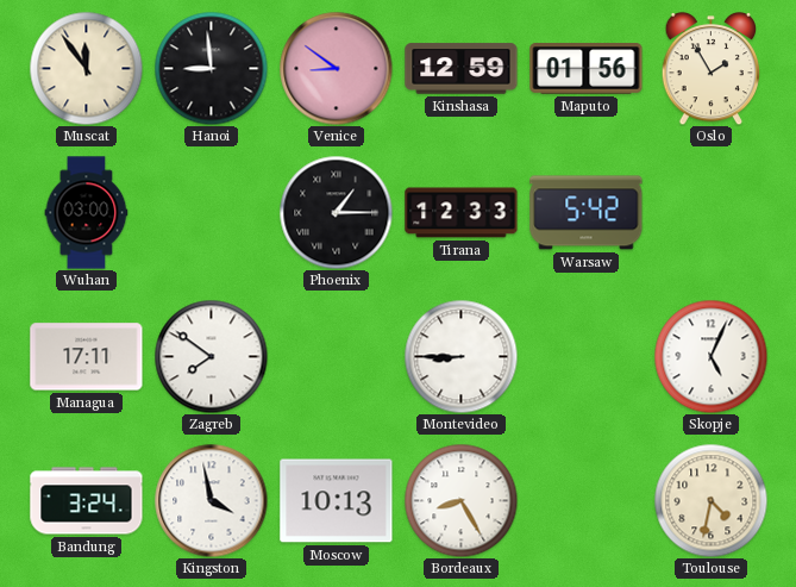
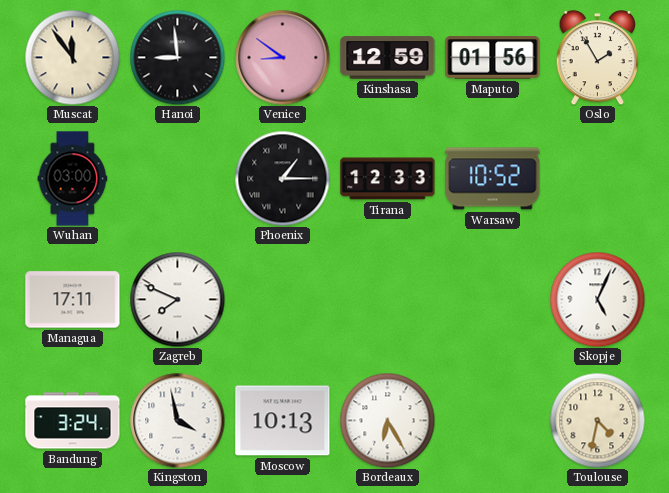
Warsaw: 5:42 -> 10:52 (493, 179)
Zagreb: 7:51 -> 7:49 (177, 299)
Montevideo: 8:45 -> none (460, 356)
Bordeaux: 8:25 -> 6:25 (387, 420)
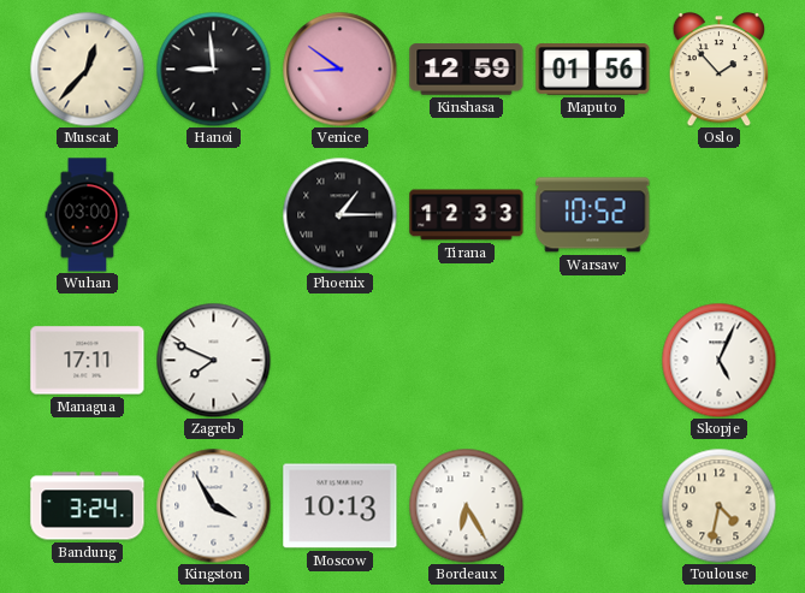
Muscat: 11:54 -> 12:37 (87, 69)
Oslo: 1:55 -> 1:53 (720, 70)
Kingston: 3:58 -> 3:55 (213, 505)
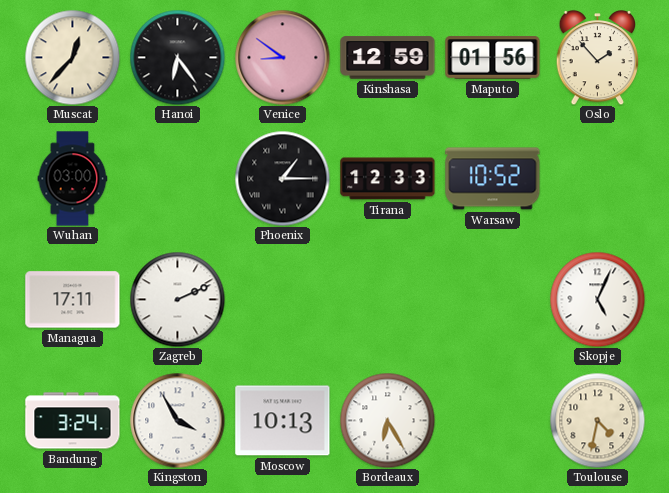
Hanoi: 8:59 -> 6:24 (177, 57)
Zagreb: 7:49 -> 2:11 (177, 299)
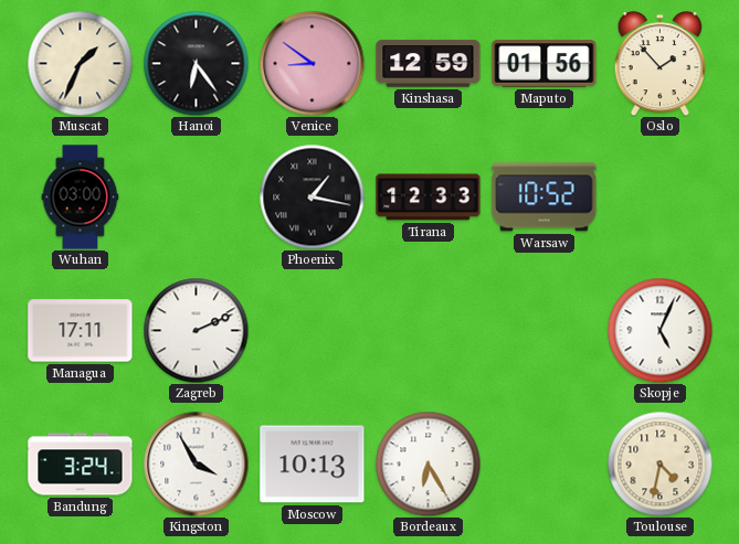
Muscat: 12:37 -> 1:34 (80, 63)
Phoenix: 1:15 -> 1:17 (312, 196)
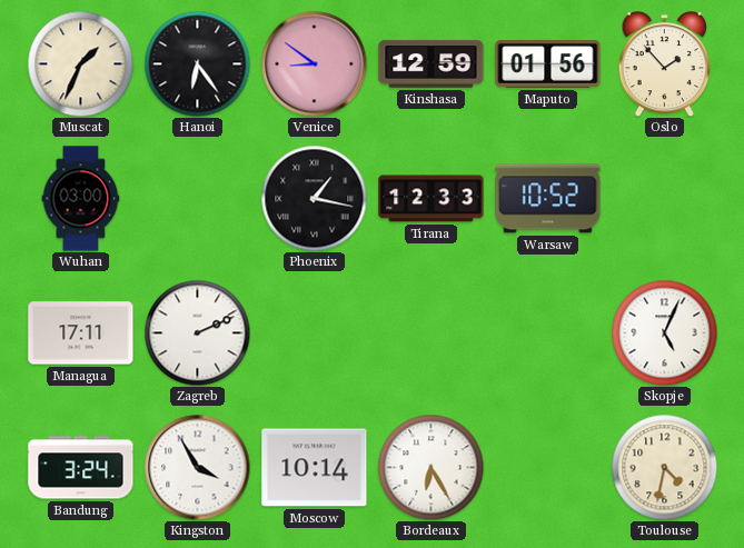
Moscow: 10:13 -> 10:14 (315, 468)
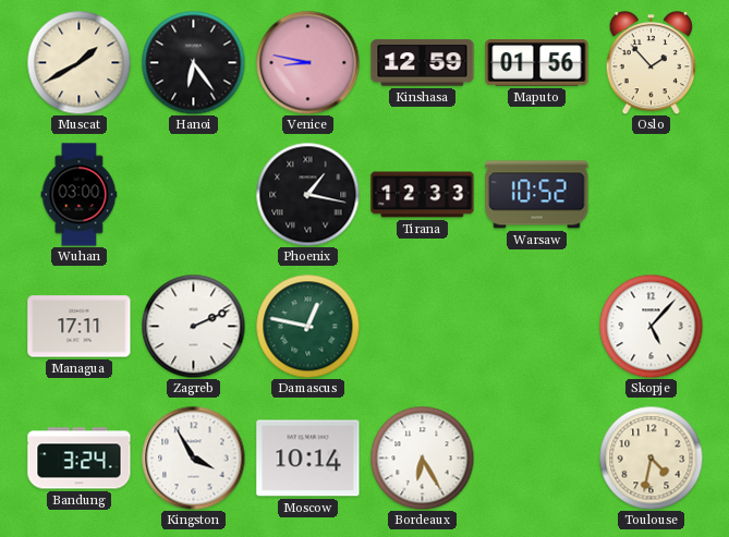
Muscat: 1:34 -> 1:40 (78, 62)
Venice: 8:51 -> 8:47 (307, 62)
Damascus: none -> 12:47 (307, 326)
Skopje: 5:04 -> 5:07 (651, 326)
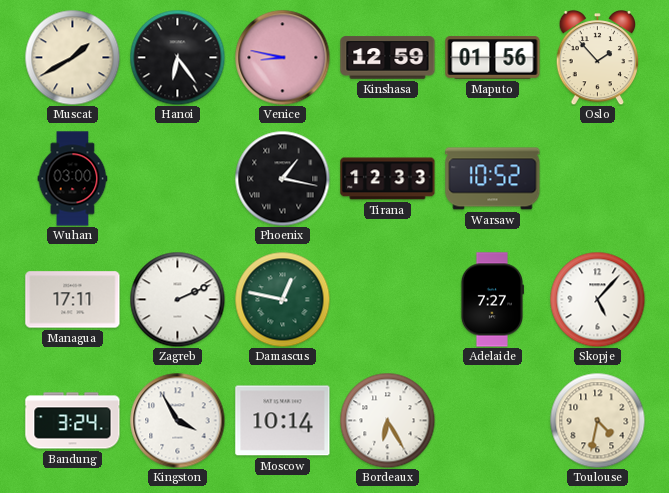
Adelaide: none -> 7:27 (491, 300)
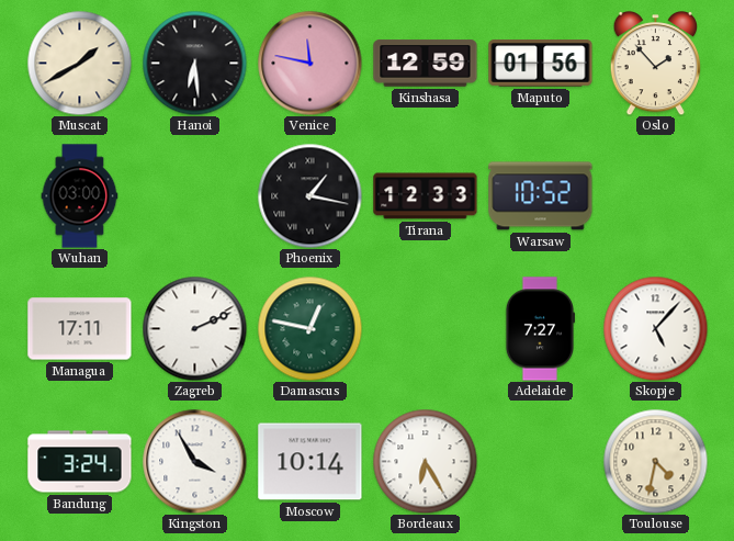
Hanoi: 6:24 -> 6:29 (194, 63)
Venice: 8:47 -> 11:47 (309, 63)
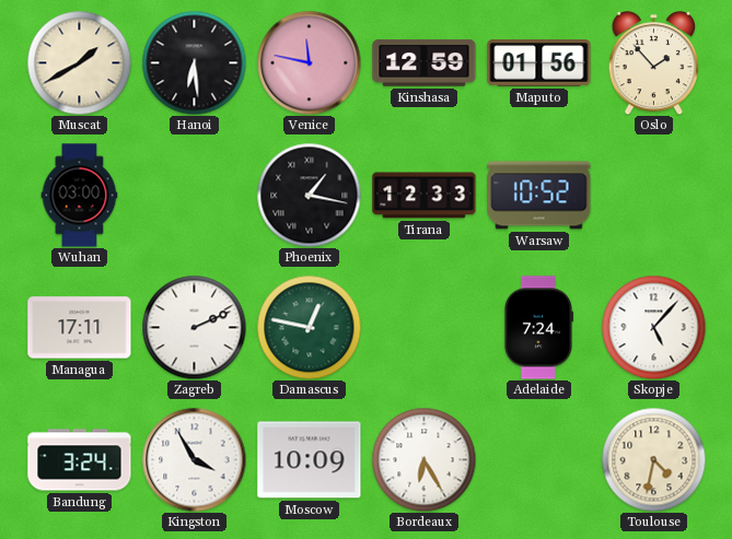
Adelaide: 7:27 -> 7:24 (537, 328)
Moscow: 10:14 -> 10:09 (310, 460)
